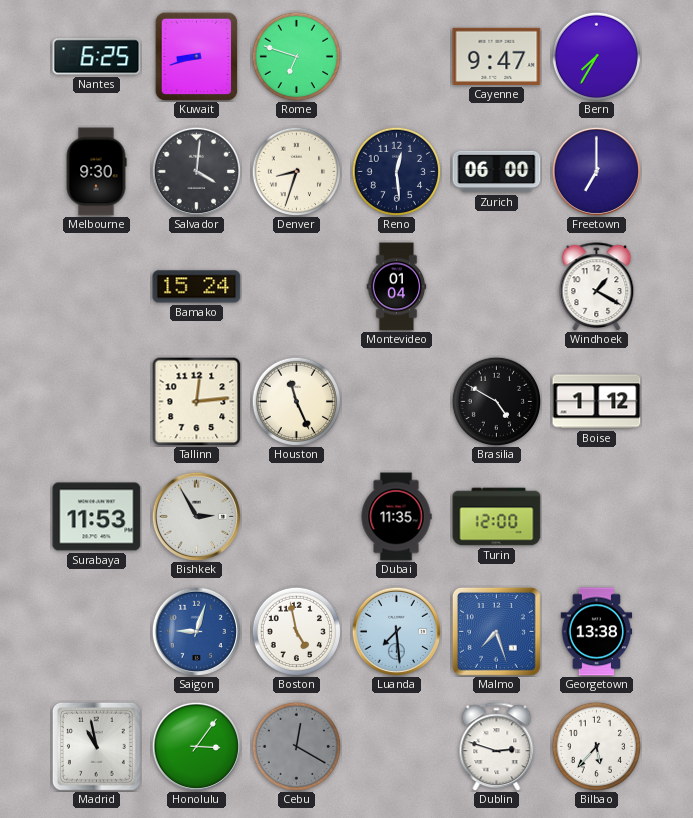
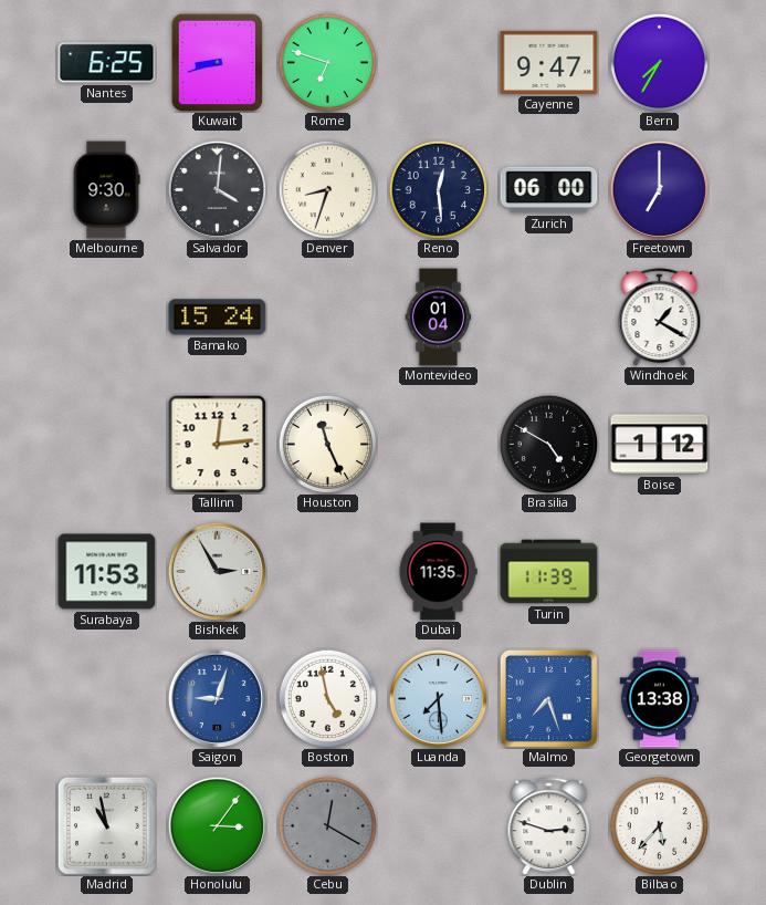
Turin: 12:00 -> 11:39 (549, 572)
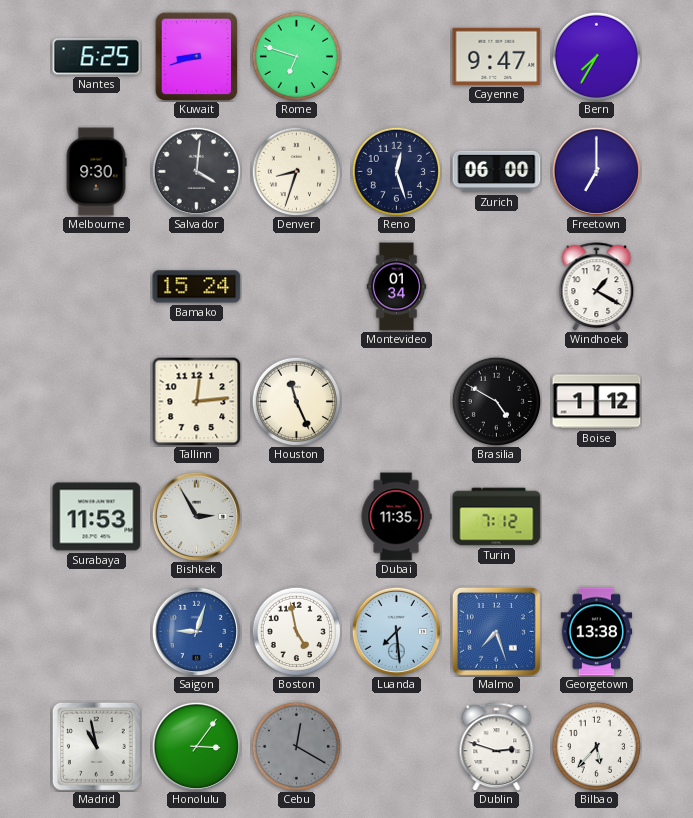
Reno: 12:29 -> 12:27 (396, 171)
Montevideo: 01:04 -> 01:34 (397, 287)
Turin: 11:39 -> 7:12 (497, 517)
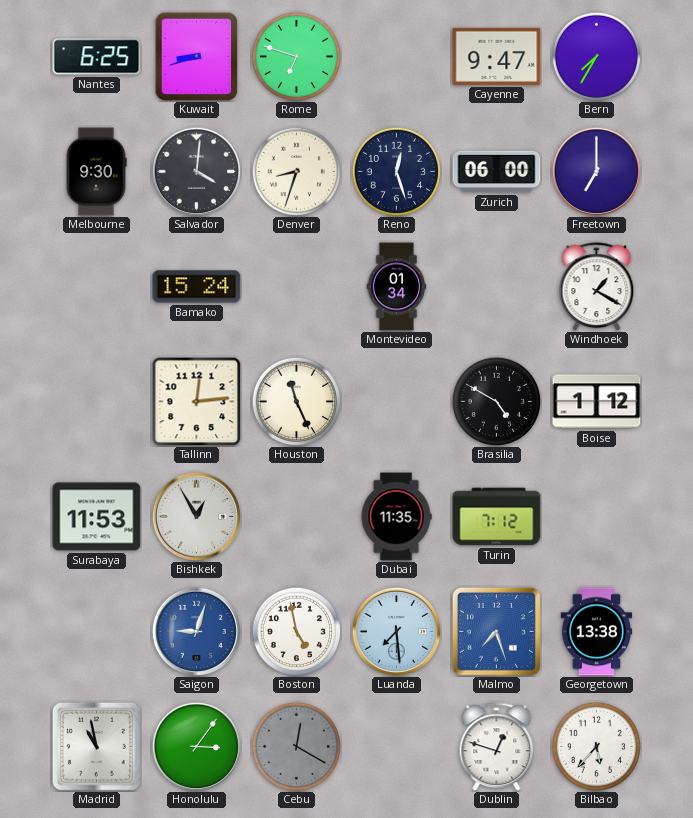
Bishkek: 2:55 -> 12:55 (196, 516)
Dublin: 2:48 -> 12:48 (497, 747)
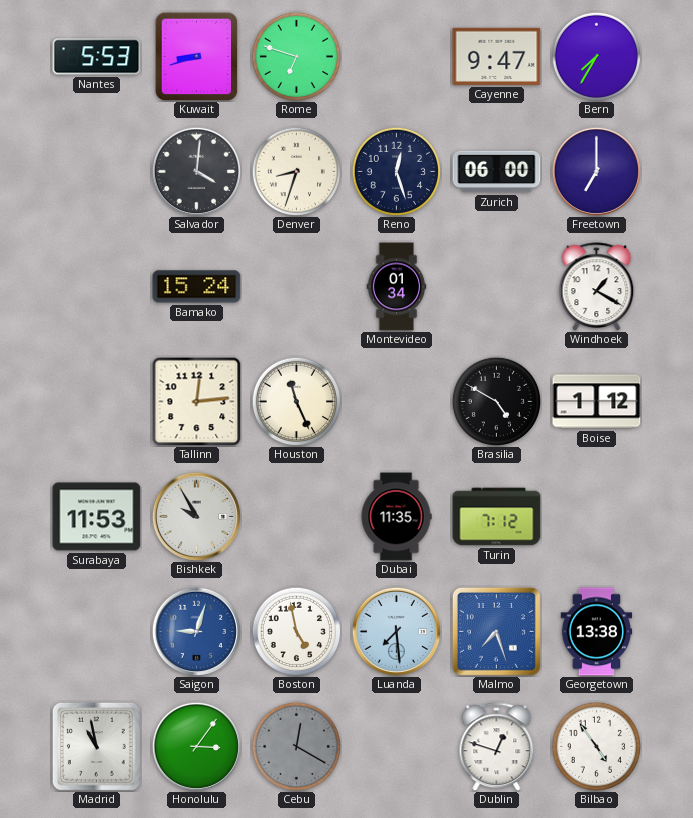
Nantes: 6:25 -> 5:53 (97, 57)
Melbourne: 9:30 -> none (96, 172)
Bishkek: 12:55 -> 9:55 (196, 516)
Bilbao: 5:37 -> 4:54 (596, 746)
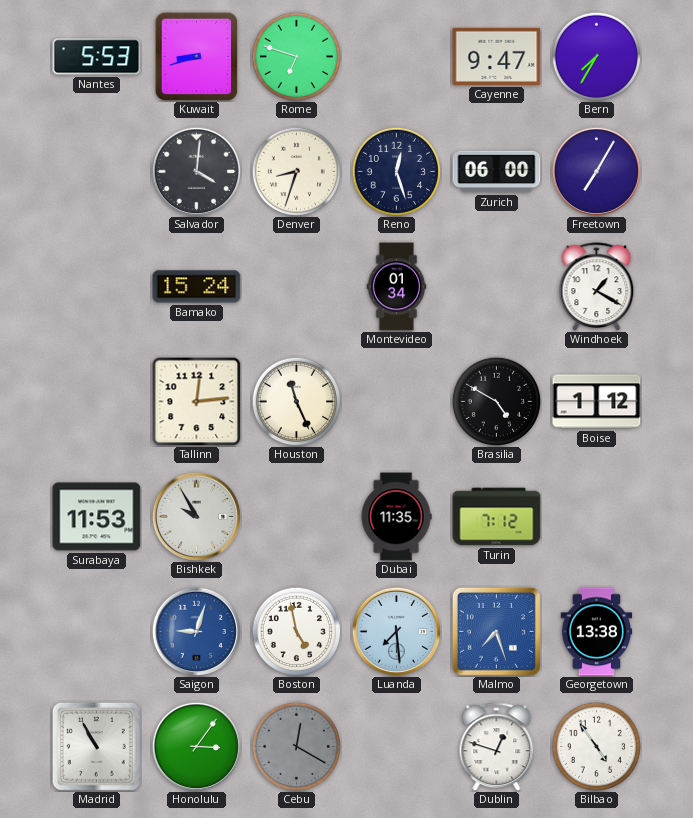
Freetown: 7:00 -> 7:05 (596, 171)
Madrid: 10:58 -> 10:55 (96, 746)
